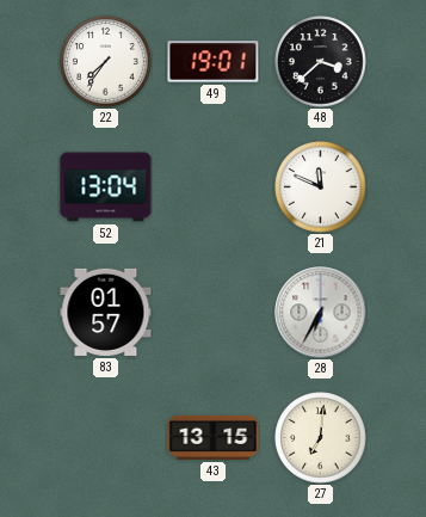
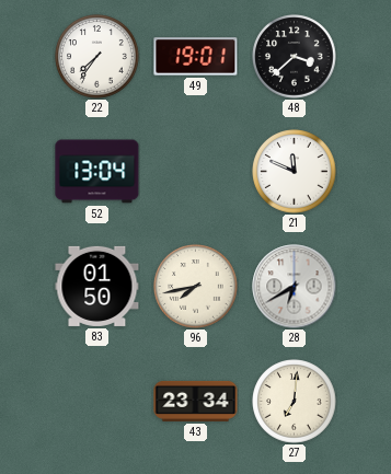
83: 01:57 -> 01:50 (97, 286)
96: none -> 7:43 (196, 287)
28: 6:35 -> 6:40 (295, 287)
43: 13:15 -> 23:34 (196, 401)
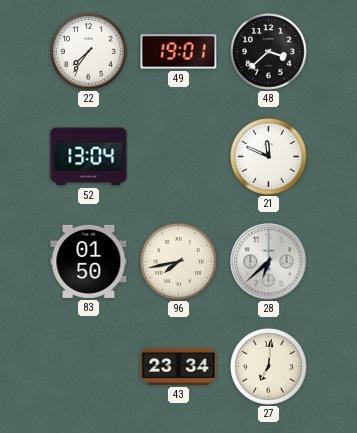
28: 6:40 -> 6:38 (269, 262)
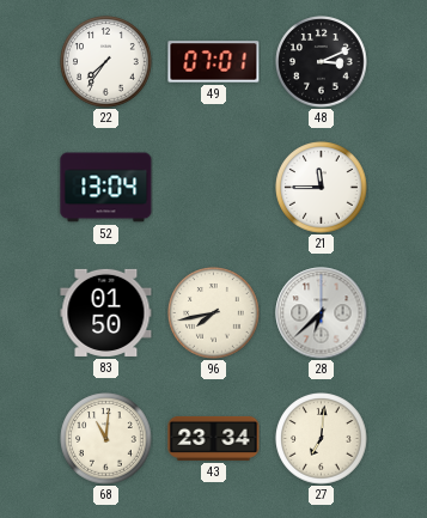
49: 19:01 -> 07:01 (214, 62)
48: 3:38 -> 3:11 (322, 62)
21: 11:49 -> 11:45 (322, 188)
68: none -> 11:01 (106, 439)
